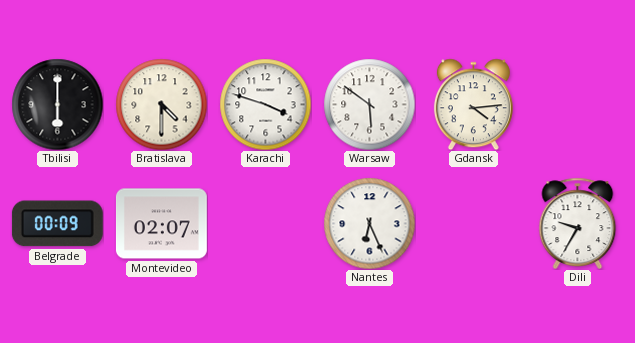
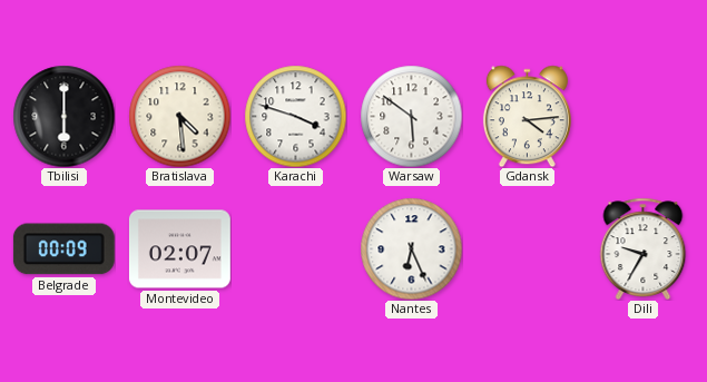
Bratislava: 4:30 -> 4:29 (179, 116)
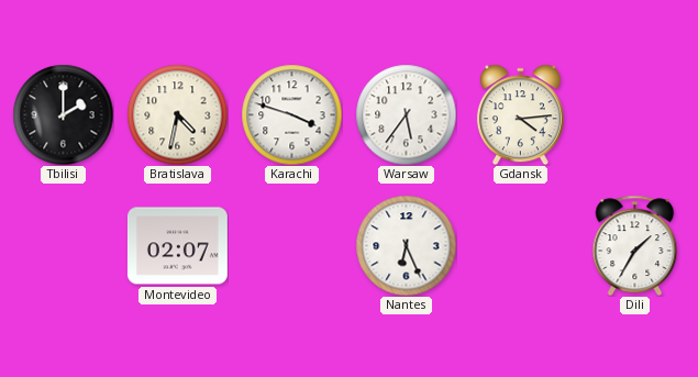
Tbilisi: 6:00 -> 2:00 (63, 114)
Bratislava: 4:29 -> 4:32 (177, 114)
Warsaw: 5:51 -> 5:36 (406, 114)
Belgrade: 00:09 -> none (63, 249)
Dili: 9:35 -> 1:35 (635, 245)
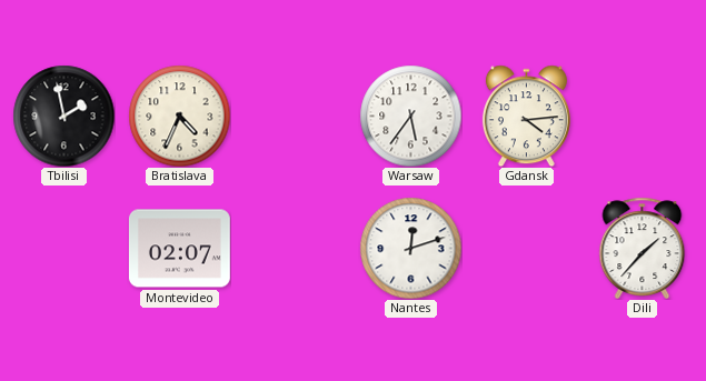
Tbilisi: 2:00 -> 1:58 (63, 116)
Bratislava: 4:32 -> 4:34 (179, 116)
Karachi: 3:48 -> none (291, 114)
Nantes: 6:26 -> 12:12 (410, 248)
Dili: 1:35 -> 1:37 (643, 248)
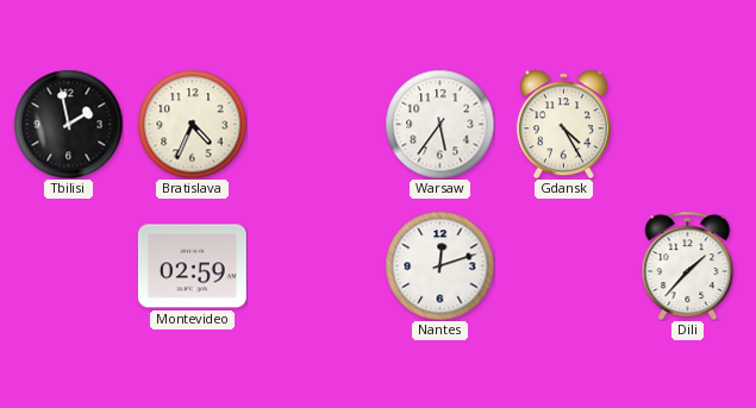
Gdansk: 4:14 -> 4:25 (563, 124)
Montevideo: 02:07 -> 02:59 (192, 266)
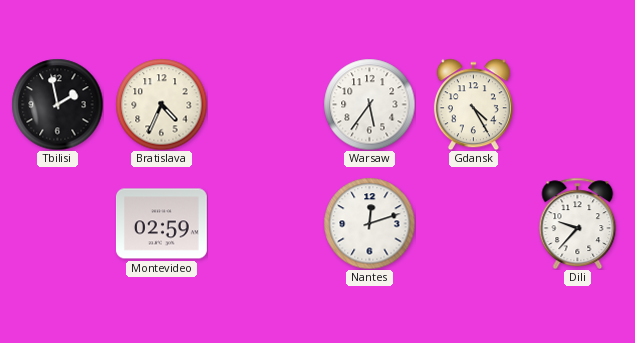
Dili: 1:37 -> 9:37 (578, 223)
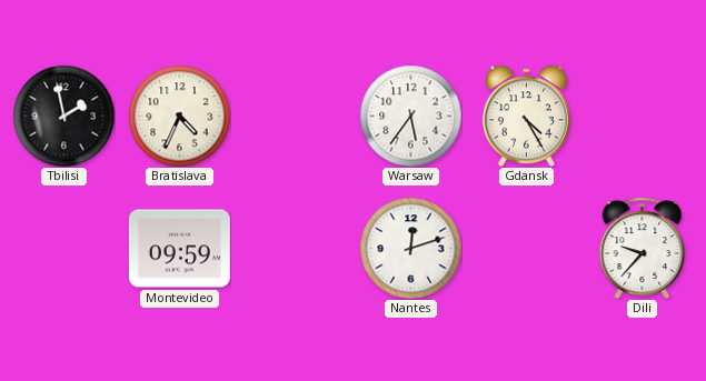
Montevideo: 02:59 -> 09:59 (179, 249)
